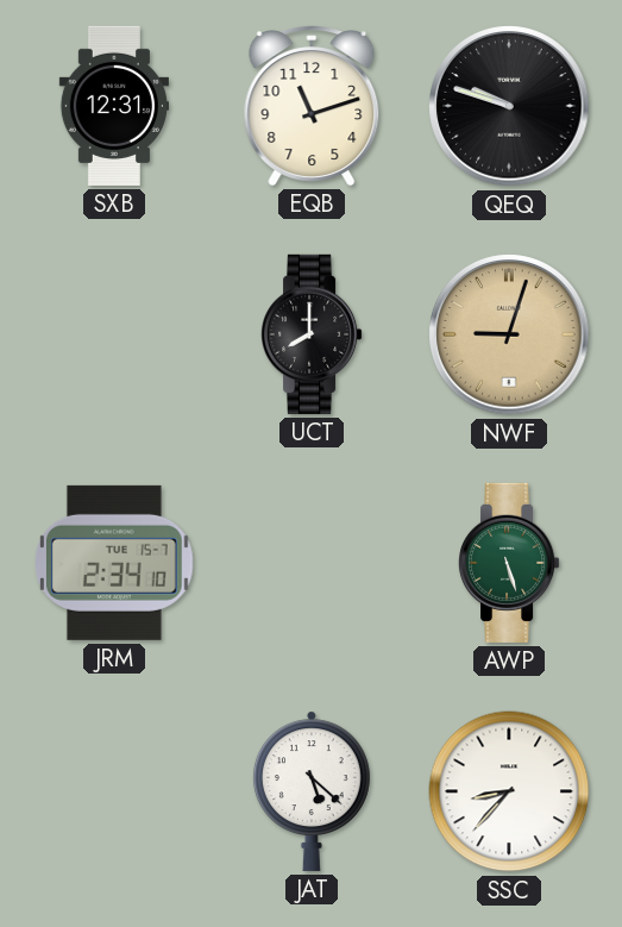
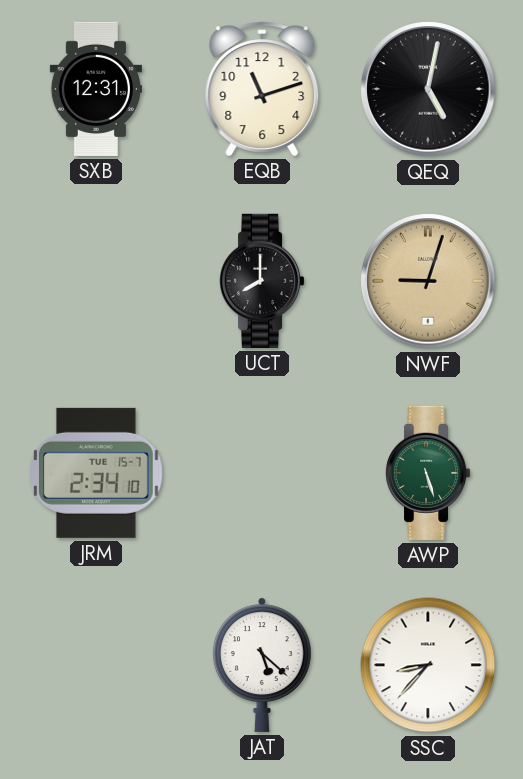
QEQ: 9:48 -> 5:02 (428, 89)
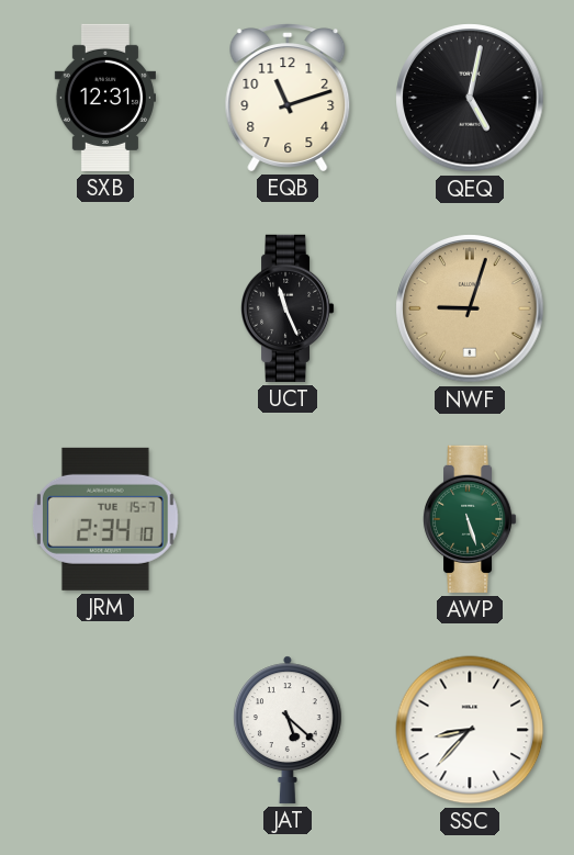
UCT: 8:00 -> 11:26 (288, 308)
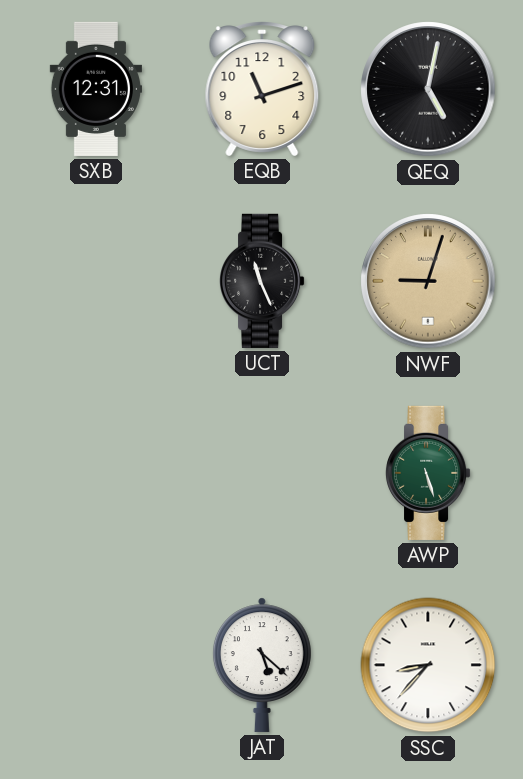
JRM: 2:34 -> none (105, 519)
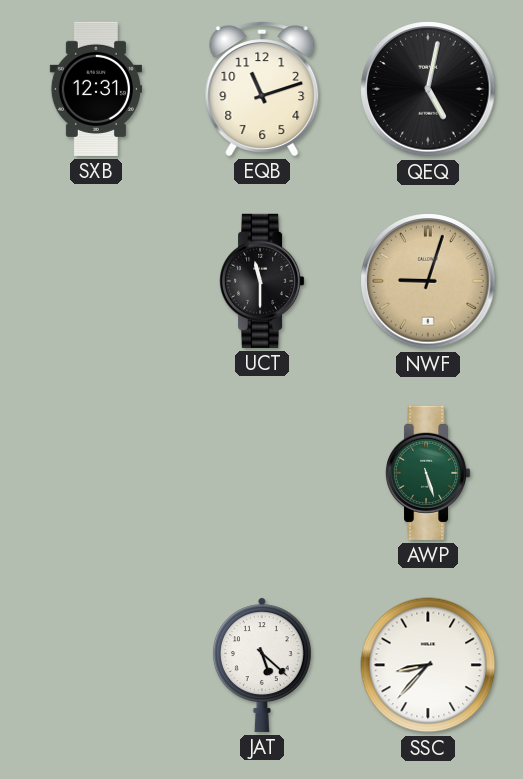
UCT: 11:26 -> 11:30 (262, 281)
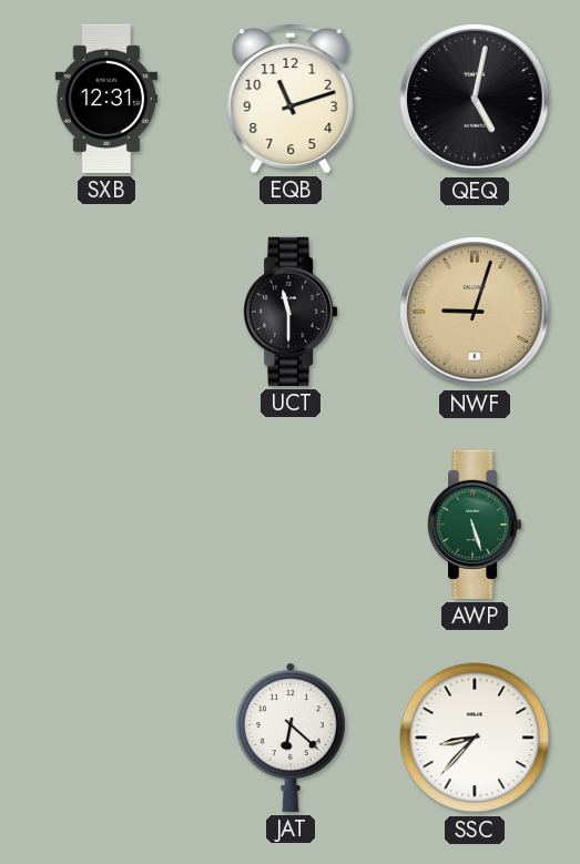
JAT: 5:22 -> 6:22 (291, 738)
